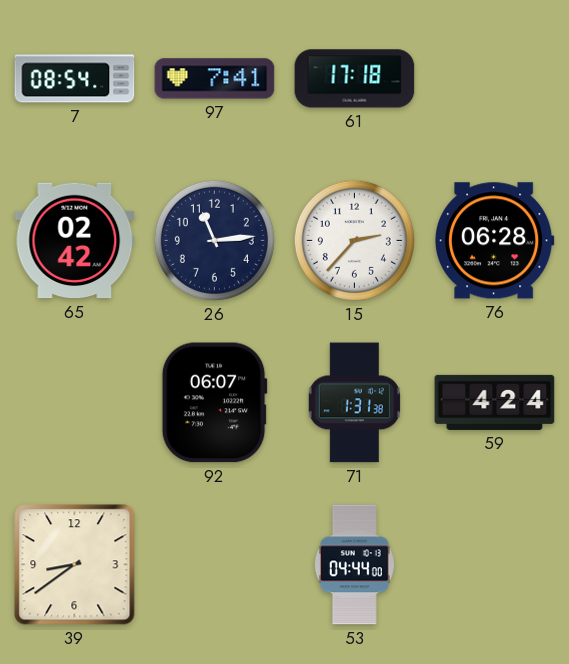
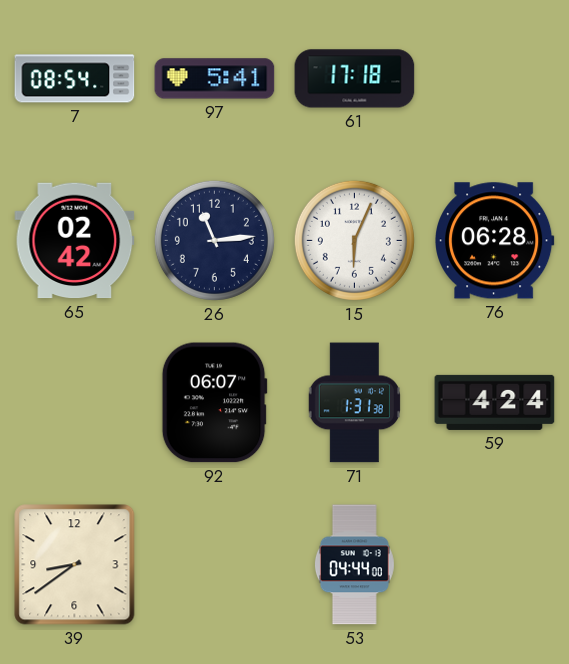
97: 7:41 -> 5:41 (215, 79)
15: 2:37 -> 6:04 (354, 240)
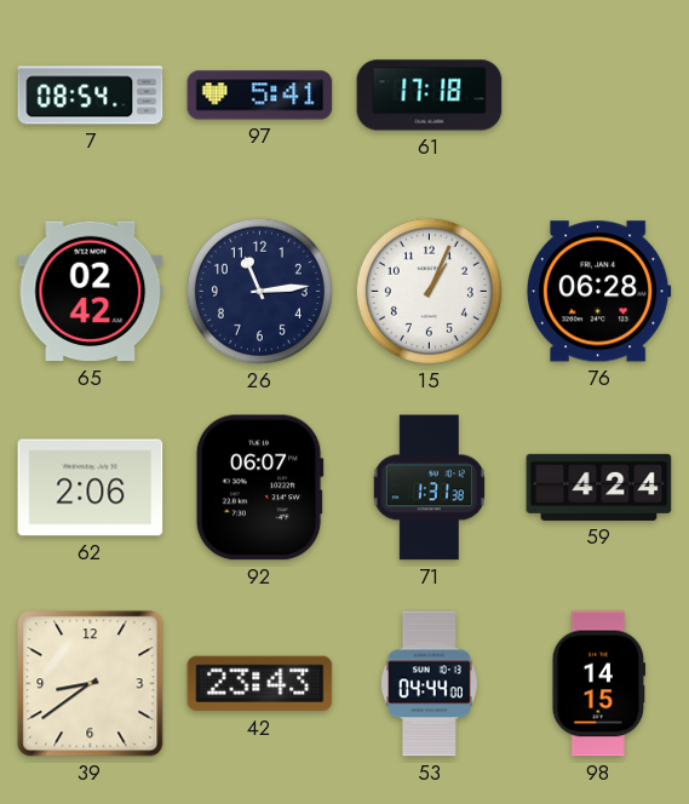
15: 6:04 -> 1:04 (429, 291)
62: none -> 2:06 (91, 488)
42: none -> 23:43 (260, 684)
98: none -> 14:15 (599, 684)
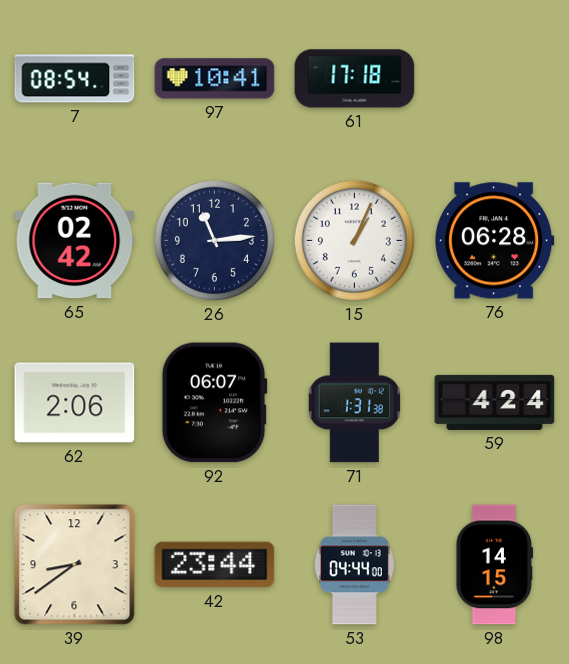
97: 5:41 -> 10:41 (215, 79)
42: 23:43 -> 23:44 (215, 565)
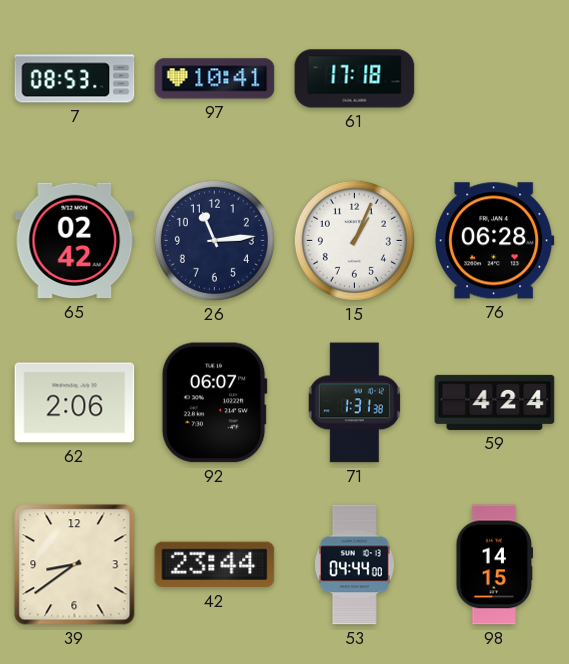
7: 08:54 -> 08:53 (75, 79)
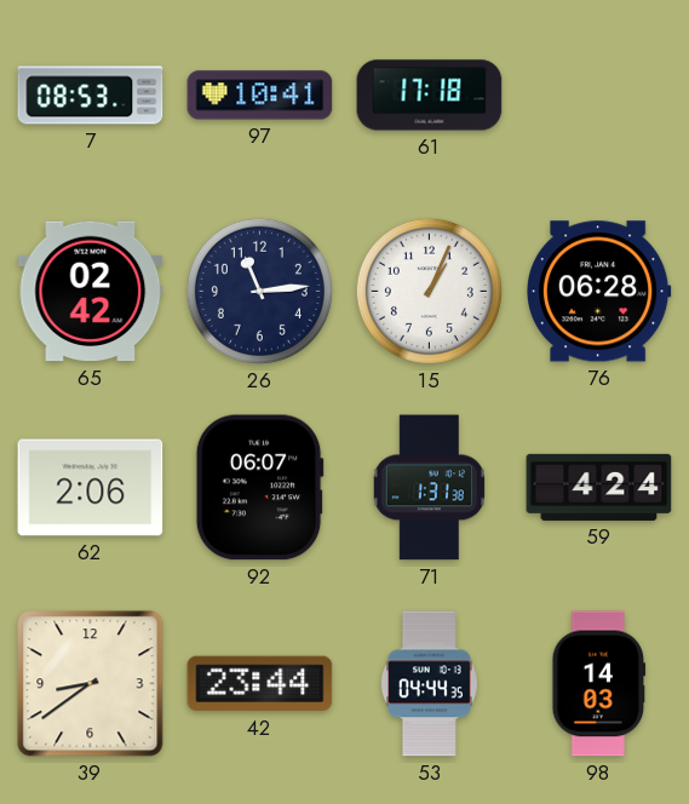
53: 04:44:00 -> 04:44:35 (429, 684)
98: 14:15 -> 14:03 (599, 684)
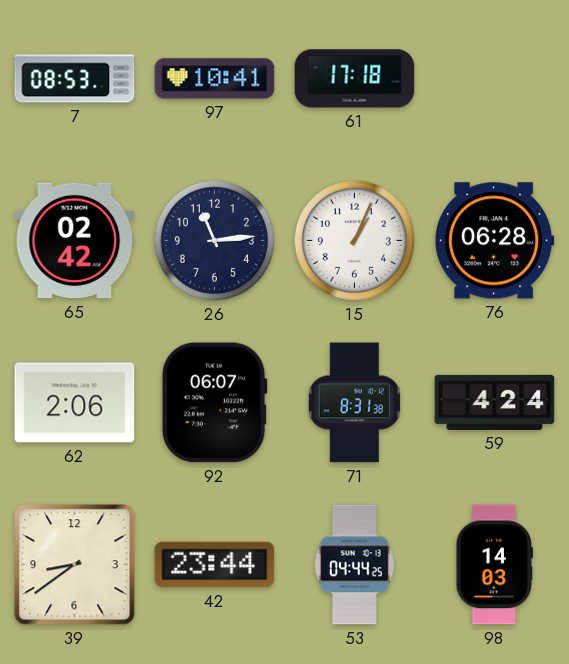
71: 1:31 -> 8:31 (354, 403)
53: 04:44:35 -> 04:44:25 (354, 565)
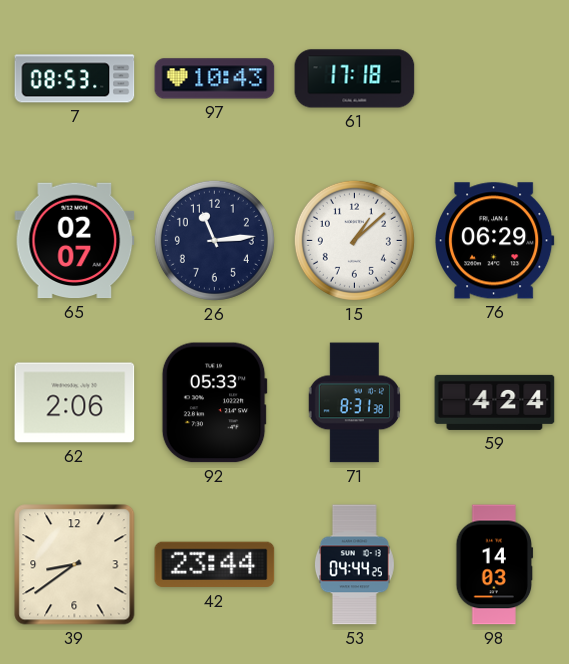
97: 10:41 -> 10:43 (215, 79)
65: 02:42 -> 02:07 (75, 241)
15: 1:04 -> 1:08 (354, 240)
76: 06:28 -> 06:29 (495, 241)
92: 06:07 -> 05:33 (214, 403)
